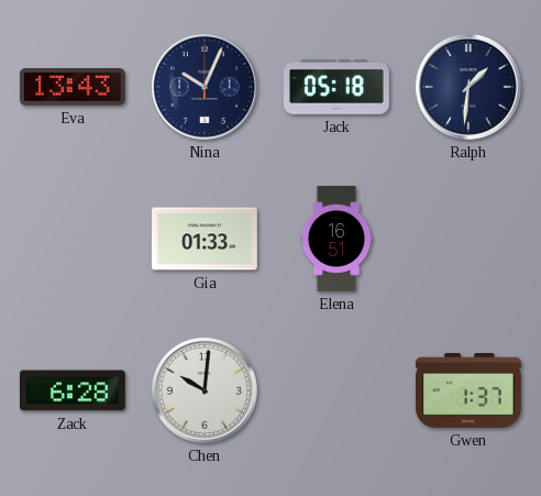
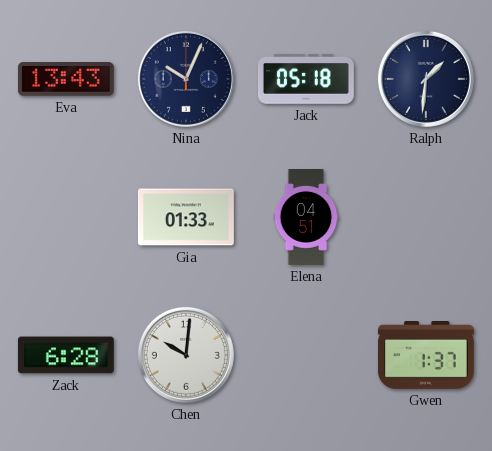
Elena: 16:51 -> 04:51 (306, 218)
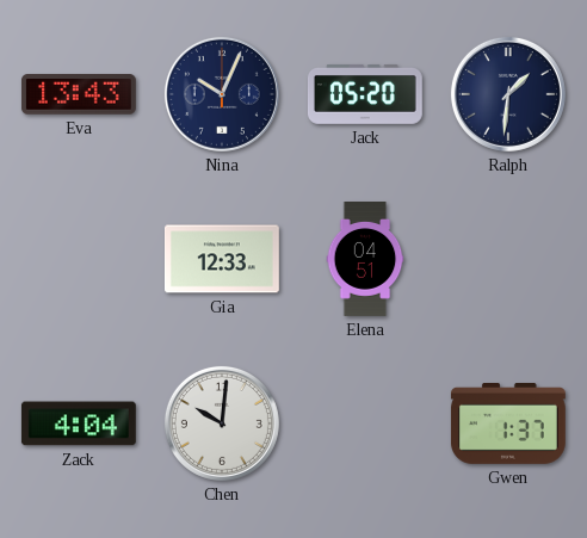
Jack: 05:18 -> 05:20 (365, 94)
Gia: 01:33 -> 12:33 (222, 259)
Zack: 6:28 -> 4:04 (79, 423)
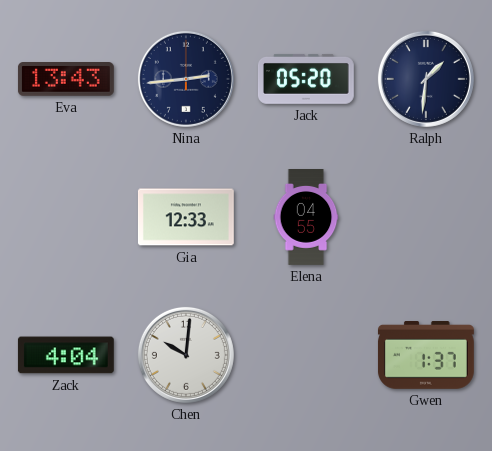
Nina: 10:04 -> 2:44 (186, 79)
Elena: 04:51 -> 04:55 (306, 218)
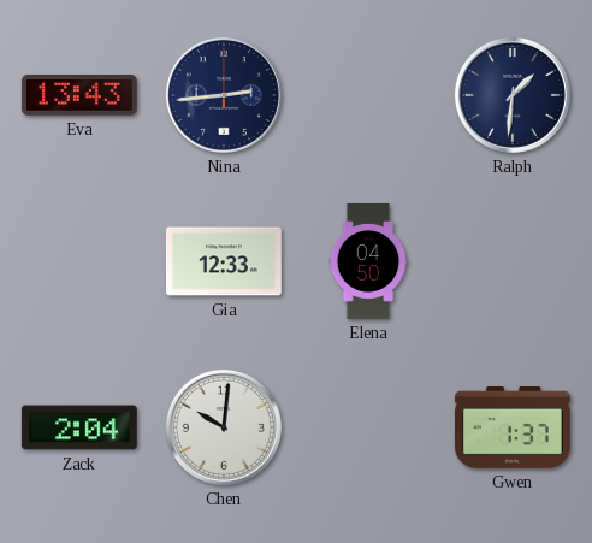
Jack: 05:20 -> none (306, 79)
Elena: 04:55 -> 04:50 (368, 262)
Zack: 4:04 -> 2:04 (79, 427)
